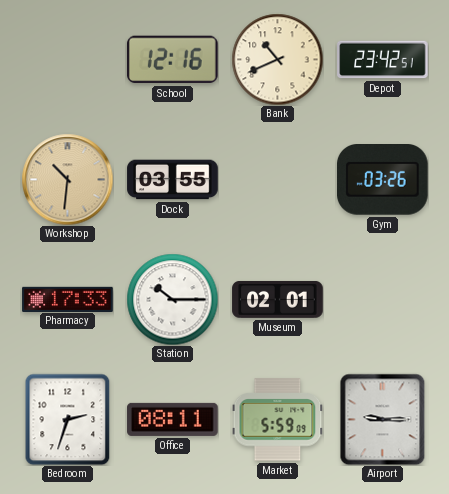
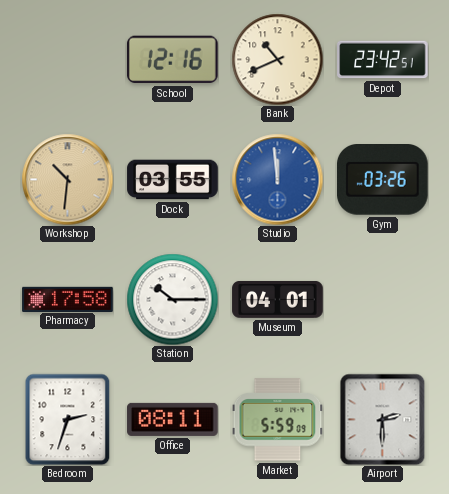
Studio: none -> 11:59 (277, 179)
Pharmacy: 17:33 -> 17:58 (68, 299)
Museum: 02:01 -> 04:01 (278, 299)
Airport: 9:15 -> 2:30 (383, 419)
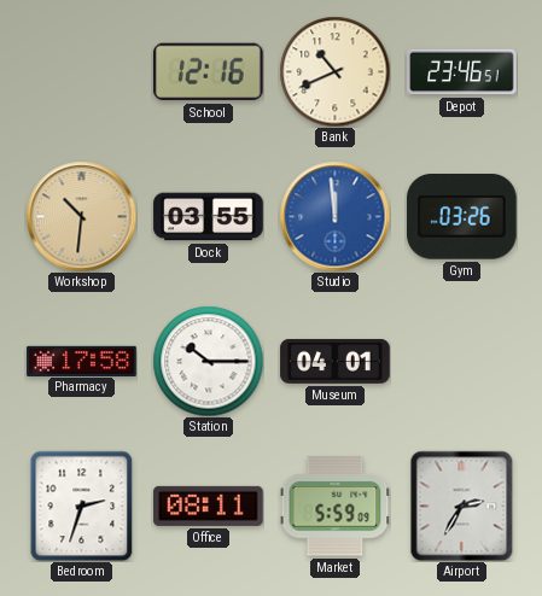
Depot: 23:42 -> 23:46 (462, 72)
Airport: 2:30 -> 2:35 (462, 506)
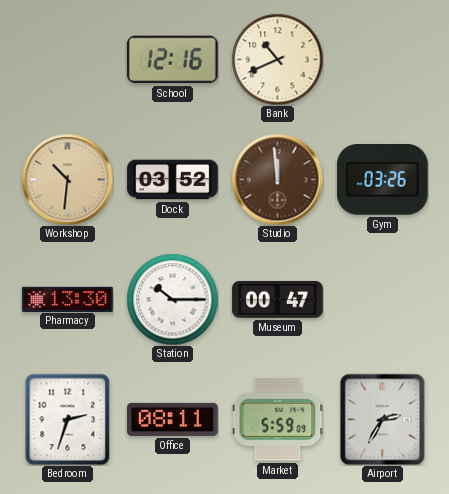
Depot: 23:46 -> none (462, 72)
Dock: 03:55 -> 03:52 (173, 180)
Studio dial: blue -> brown (277, 179)
Pharmacy: 17:58 -> 13:30 (68, 299)
Museum: 04:01 -> 00:47 (278, 299)
